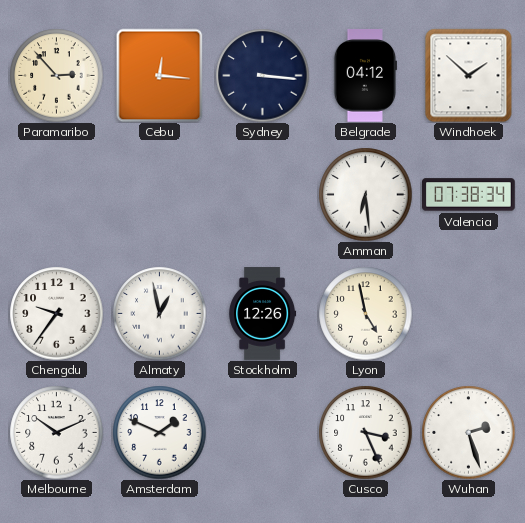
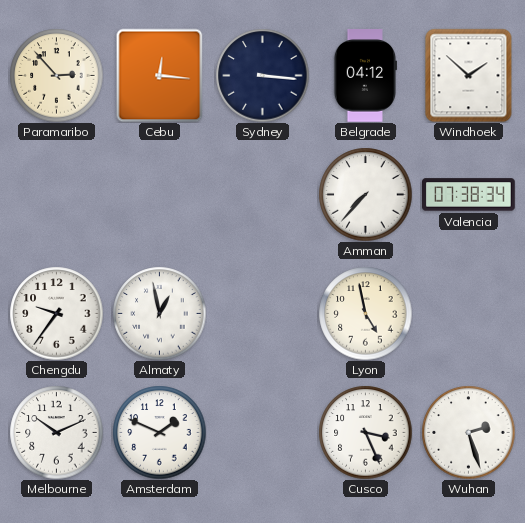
Amman: 6:29 -> 7:37 (365, 194)
Stockholm: 12:26 -> none (263, 314)
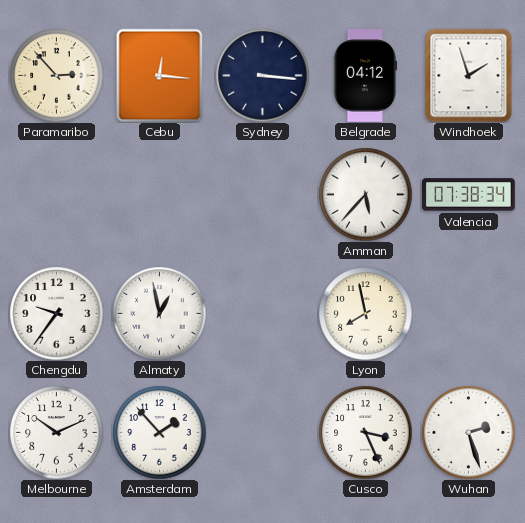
Windhoek: 1:52 -> 1:57 (469, 75)
Amman: 7:37 -> 5:37 (365, 194)
Lyon: 4:58 -> 7:58 (365, 313)
Amsterdam: 1:49 -> 1:53 (159, 432)
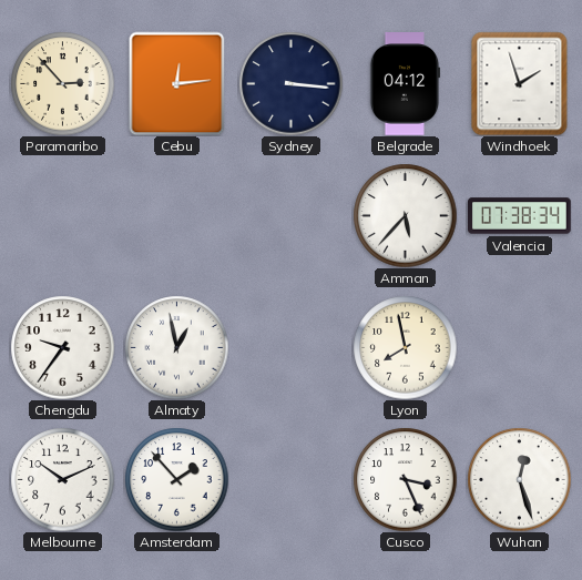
Cebu: 12:16 -> 12:14 (177, 83)
Wuhan: 2:27 -> 12:27 (519, 479)
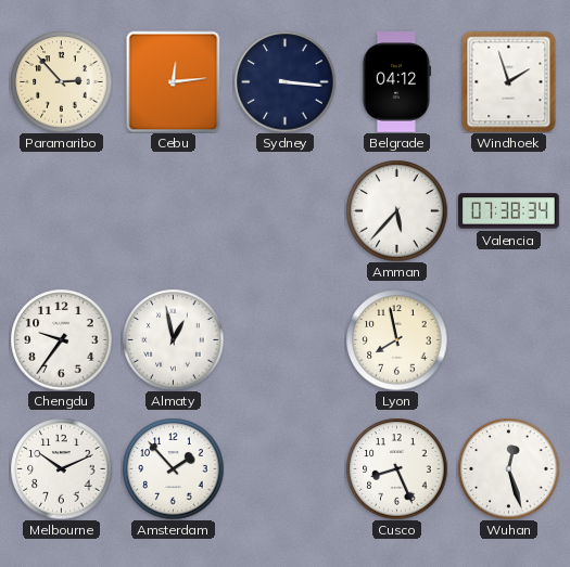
Cusco: 3:26 -> 8:26 (396, 468)
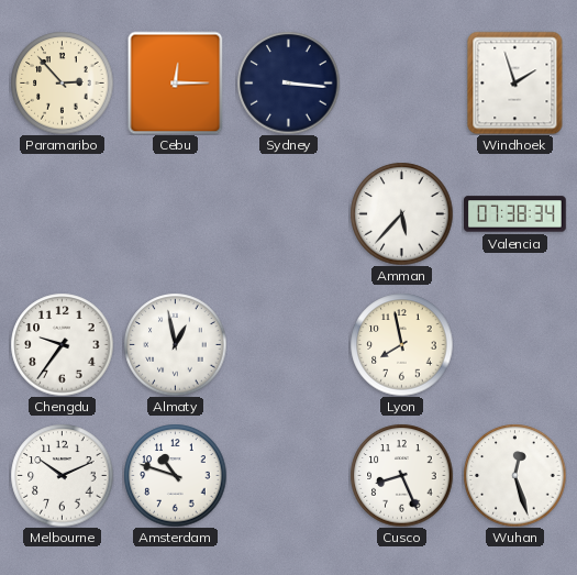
Cebu: 12:14 -> 12:15 (176, 82)
Belgrade: 04:12 -> none (395, 82)
Amsterdam: 1:53 -> 10:48 (175, 475)
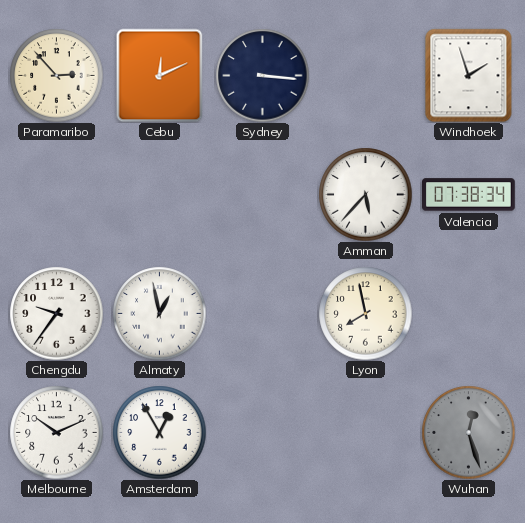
Cebu: 12:15 -> 12:11 (160, 75)
Amsterdam: 10:48 -> 12:55 (159, 432)
Cusco: 8:26 -> none (401, 475)
Wuhan dial: white -> grey (468, 432)
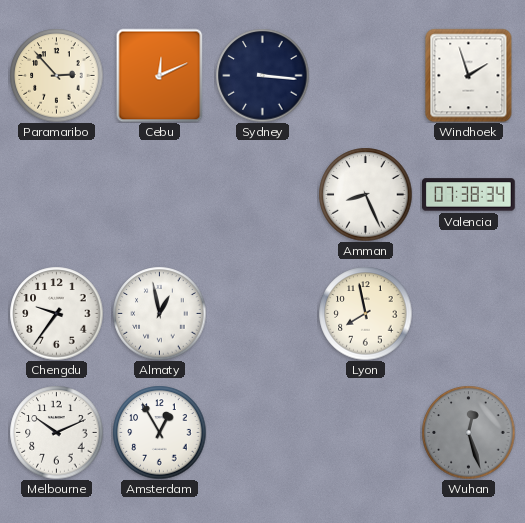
Amman: 5:37 -> 8:26 (365, 194)
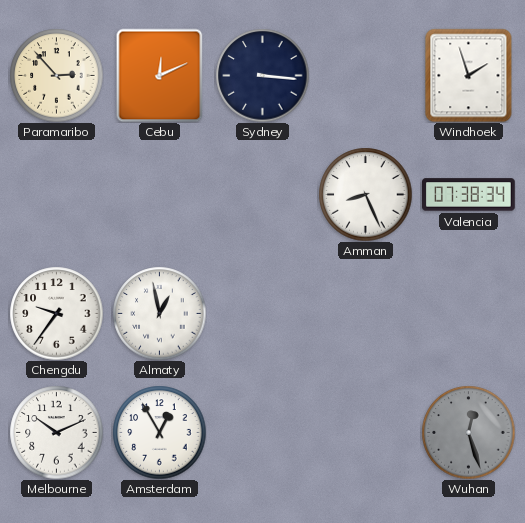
Lyon: 7:58 -> none (365, 313)
